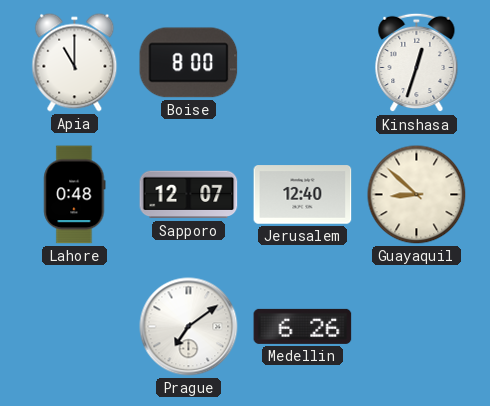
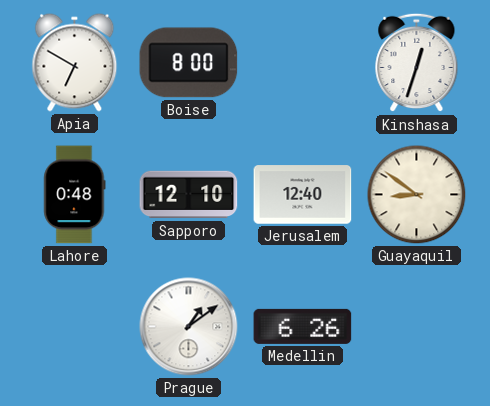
Apia: 11:00 -> 6:50 (75, 63)
Sapporo: 12:07 -> 12:10 (189, 195)
Guayaquil: 8:52 -> 8:51 (417, 195)
Prague: 7:09 -> 1:09 (189, 327)
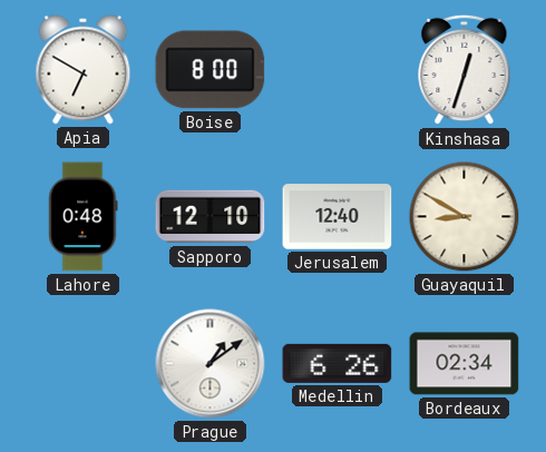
Guayaquil: 8:51 -> 8:50 (465, 217)
Bordeaux: none -> 02:34 (465, 364)
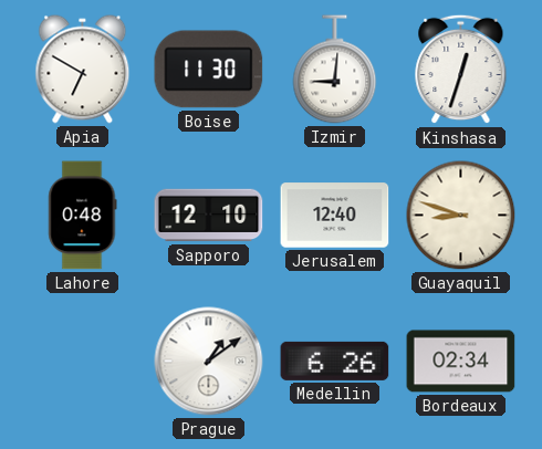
Boise: 8:00 -> 11:30 (209, 70)
Izmir: none -> 9:01 (335, 70)
Guayaquil: 8:50 -> 8:48 (461, 216)
